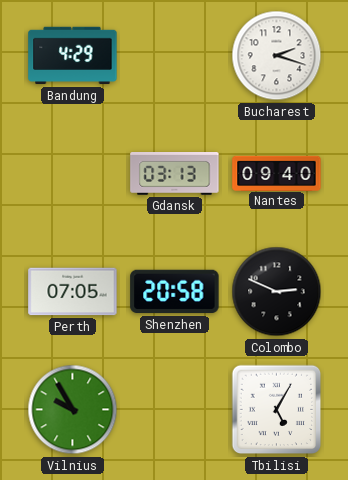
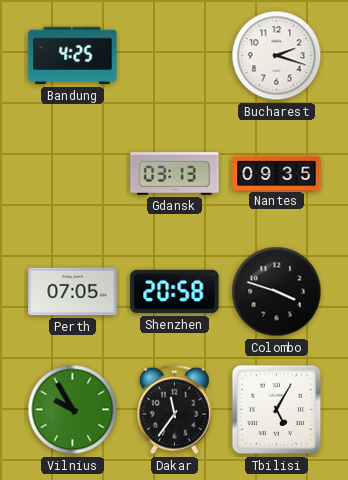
Bandung: 4:29 -> 4:25 (73, 56)
Nantes: 09:40 -> 09:35 (277, 173)
Colombo: 2:49 -> 3:48 (277, 292)
Dakar: none -> 11:36 (175, 410)
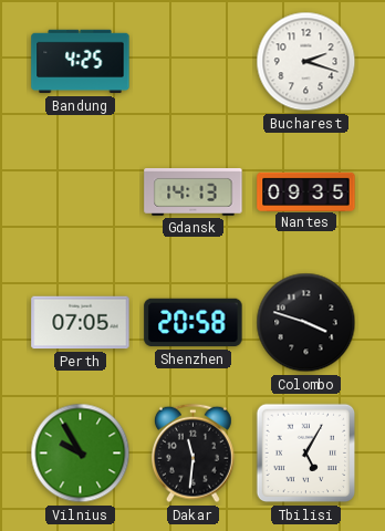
Gdansk: 03:13 -> 14:13 (194, 192)
Dakar: 11:36 -> 11:31 (194, 454)
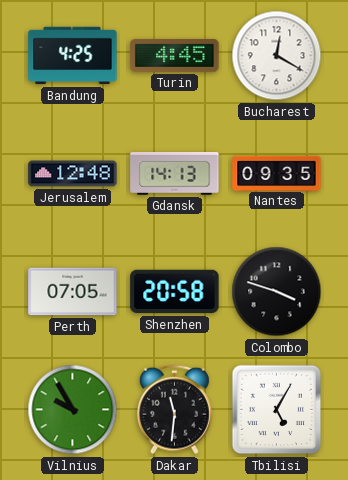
Turin: none -> 4:45 (175, 55)
Bucharest: 2:18 -> 12:20 (277, 56)
Jerusalem: none -> 12:48 (73, 174)
